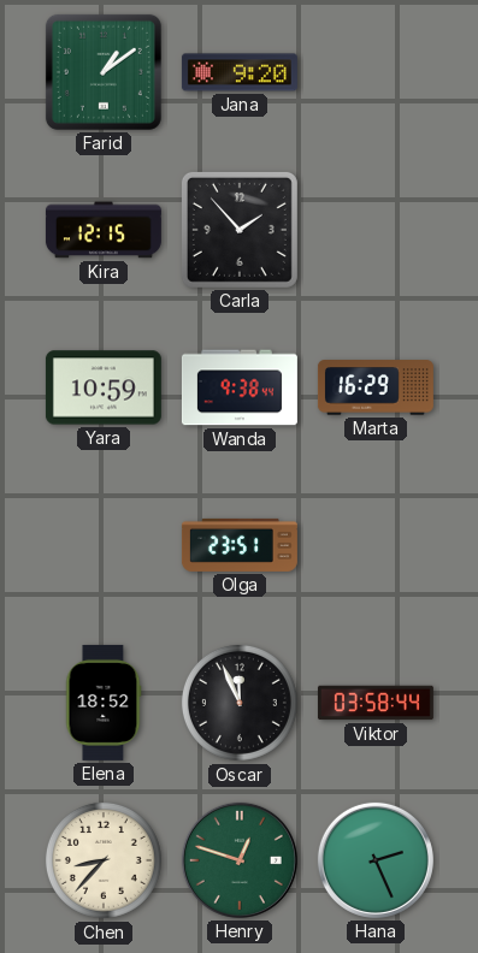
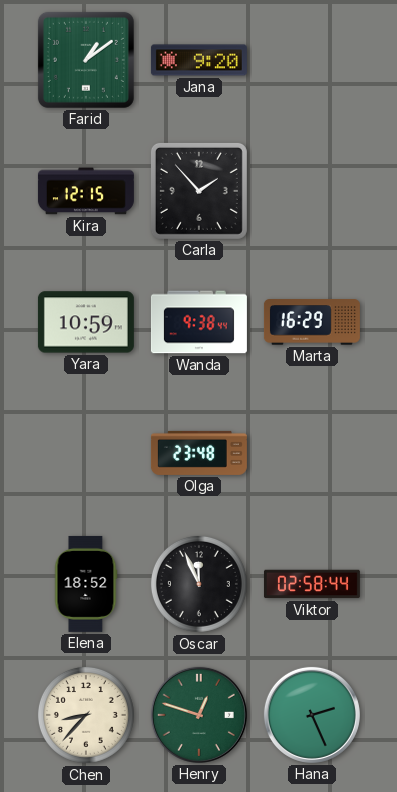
Olga: 23:51 -> 23:48 (199, 453)
Viktor: 03:58 -> 02:58 (312, 584)
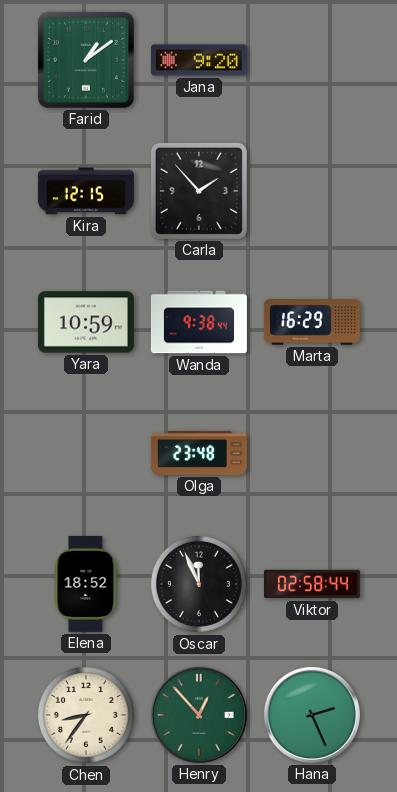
Chen: 8:37 -> 8:36 (86, 715)
Henry: 12:48 -> 12:53 (199, 715)
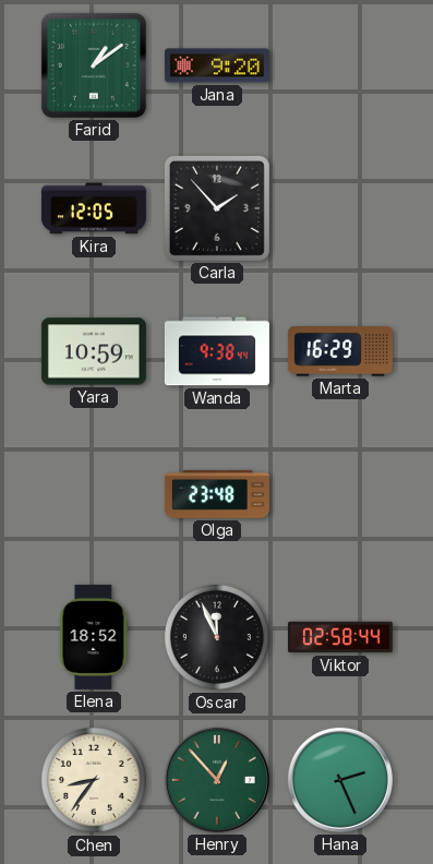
Kira: 12:15 -> 12:05 (94, 208)
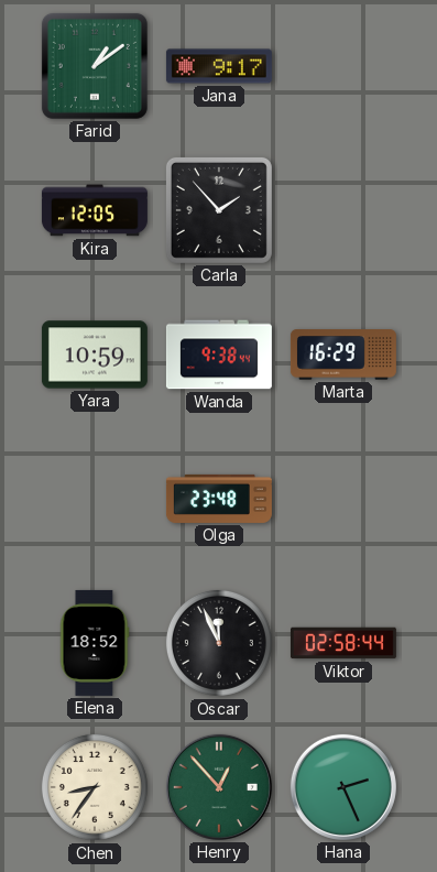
Jana: 9:20 -> 9:17 (219, 66)
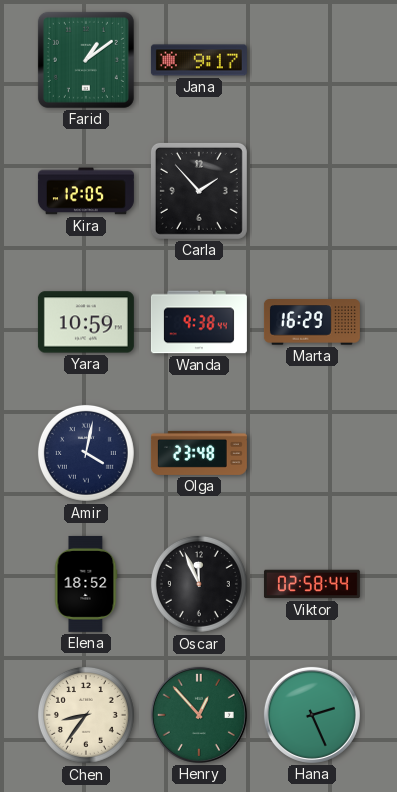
Amir: none -> 4:02 (86, 453)
